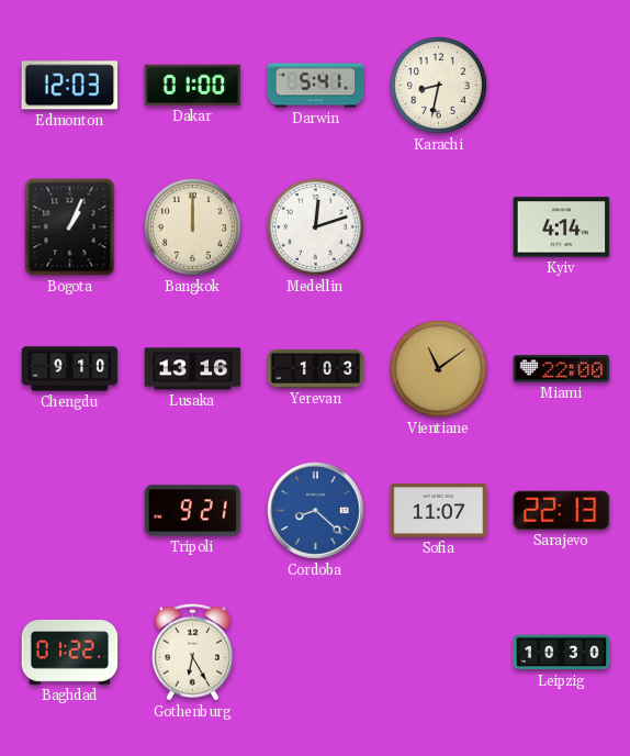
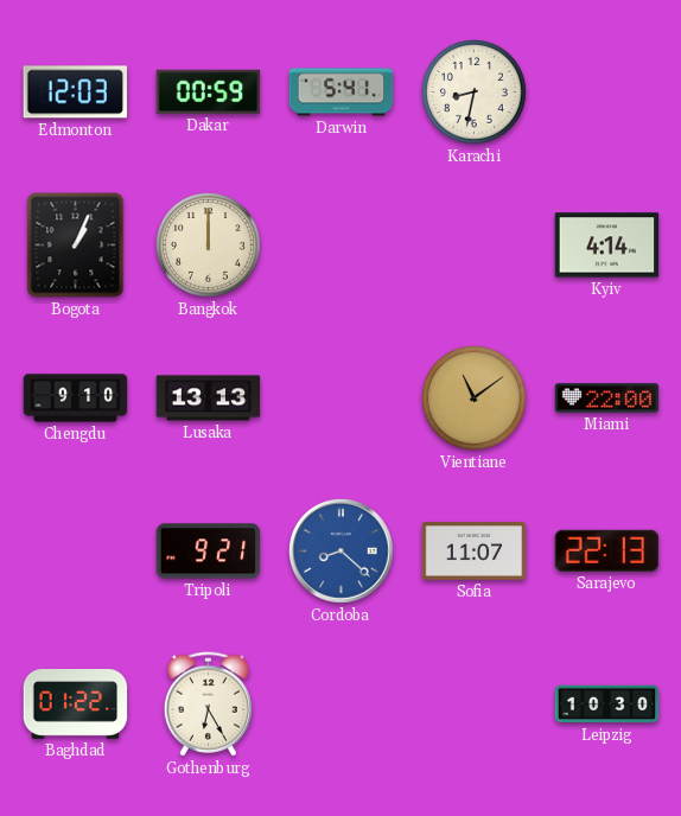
Dakar: 01:00 -> 00:59 (209, 91)
Medellin: 12:12 -> none (316, 227)
Lusaka: 13:16 -> 13:13 (209, 399)
Yerevan: 1:03 -> none (316, 368)
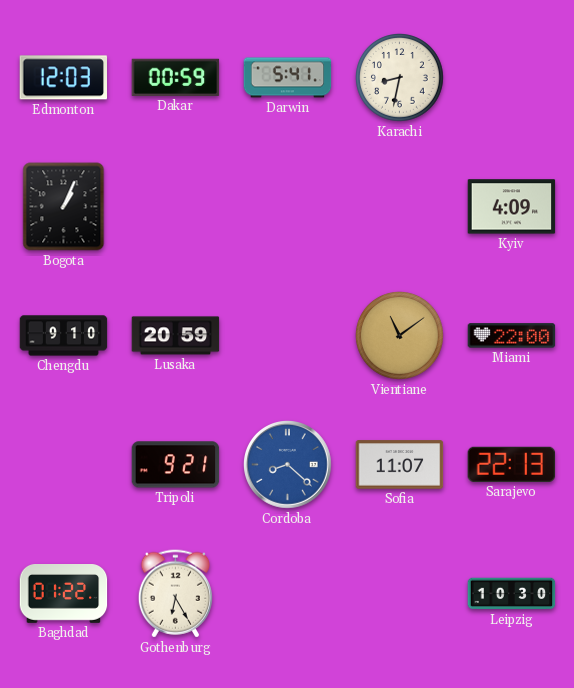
Bangkok: 12:00 -> none (209, 246)
Kyiv: 4:14 -> 4:09 (512, 207)
Lusaka: 13:13 -> 20:59 (176, 336)
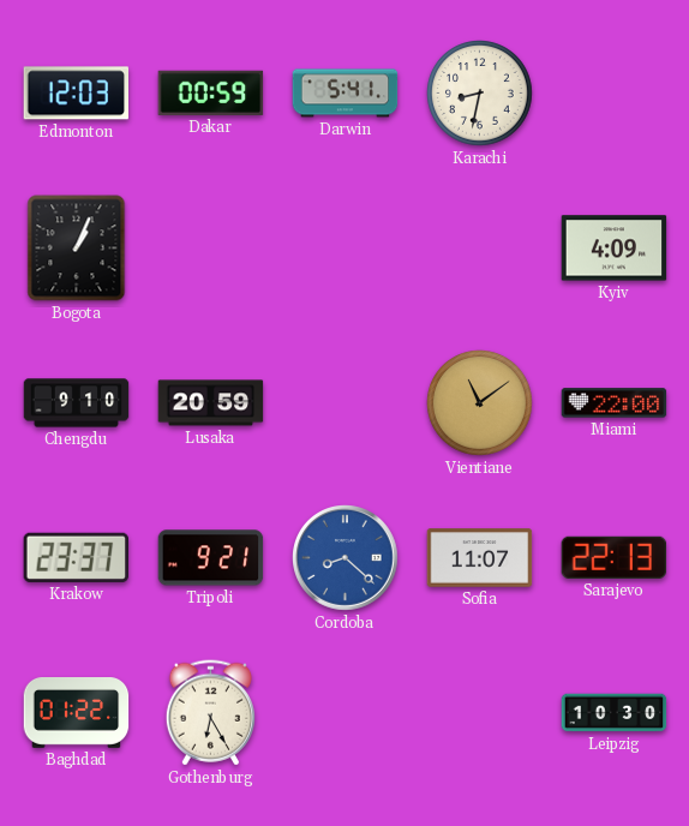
Krakow: none -> 23:37 (76, 557)
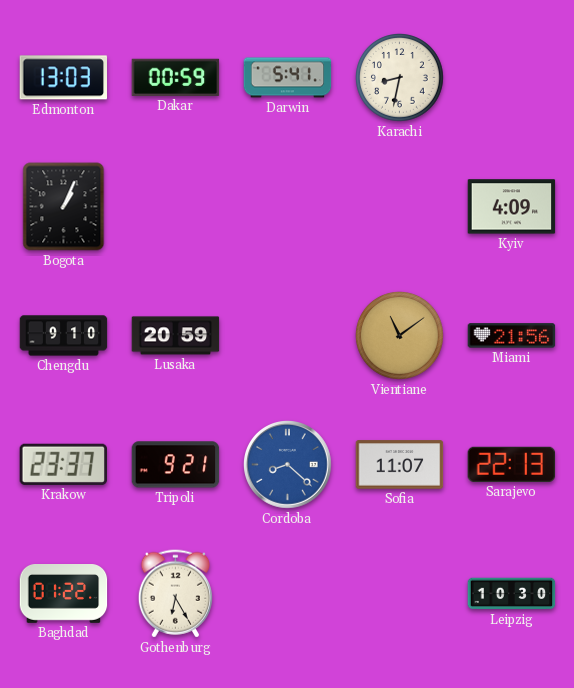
Edmonton: 12:03 -> 13:03 (64, 78)
Miami: 22:00 -> 21:56 (512, 336)
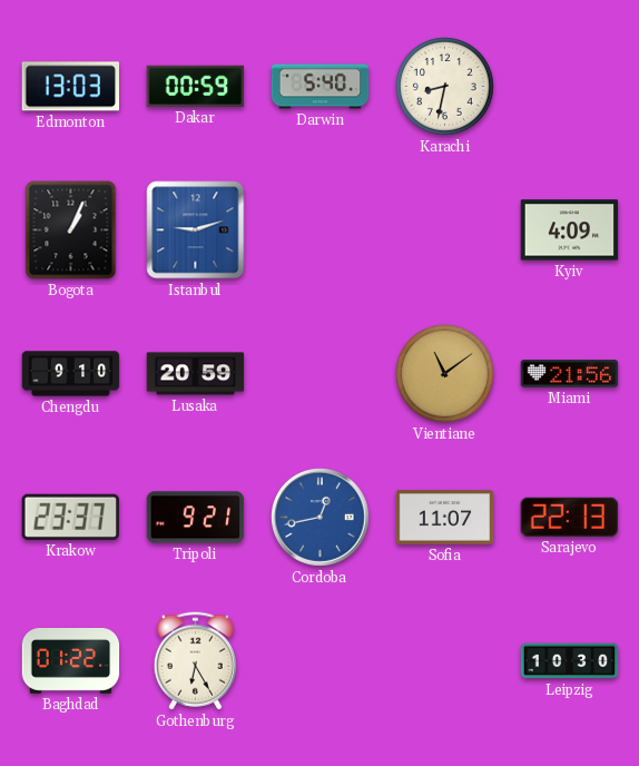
Darwin: 5:41 -> 5:40 (321, 87)
Istanbul: none -> 9:12 (196, 230)
Cordoba: 8:22 -> 12:43 (321, 518)
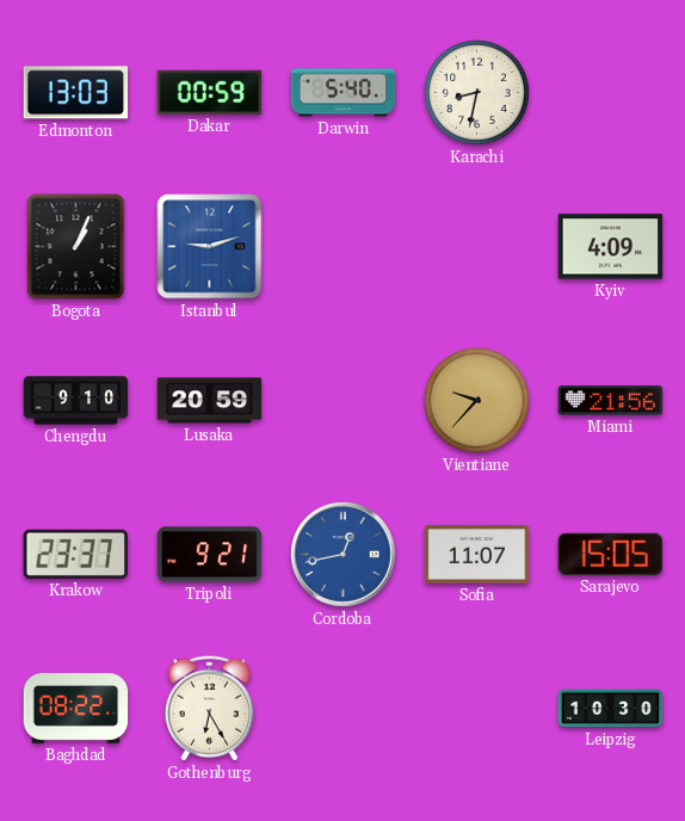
Vientiane: 11:09 -> 9:37 (477, 401)
Sarajevo: 22:13 -> 15:05 (611, 554)
Baghdad: 01:22 -> 08:22 (76, 709)
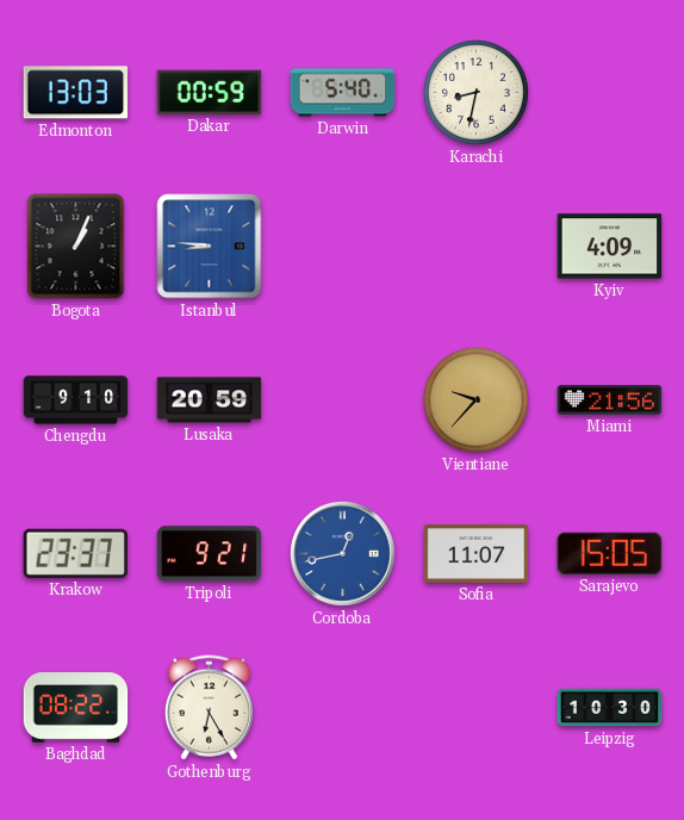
Istanbul: 9:12 -> 8:46 (210, 247)
